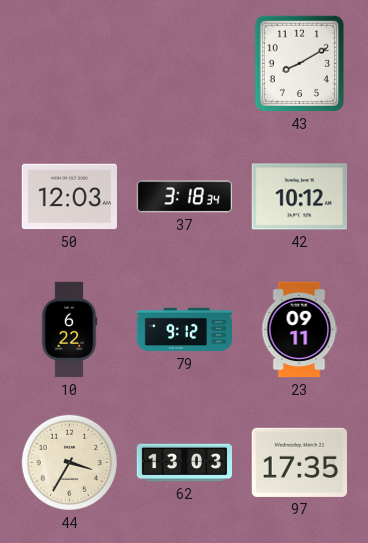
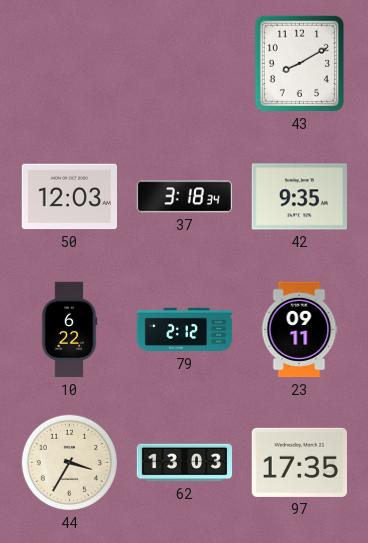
42: 10:12 -> 9:35 (299, 197)
79: 9:12 -> 2:12 (185, 330)
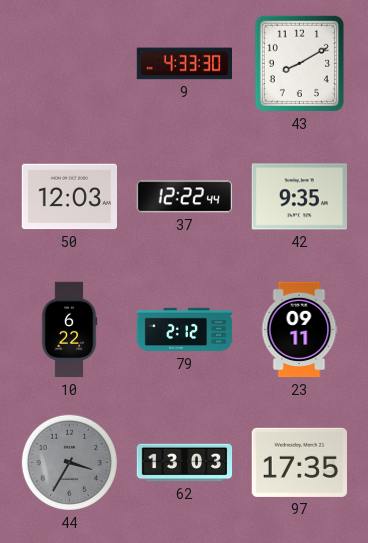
9: none -> 4:33 (184, 64)
37: 3:18 -> 12:22 (184, 197)
44 dial: cream -> grey (69, 462)
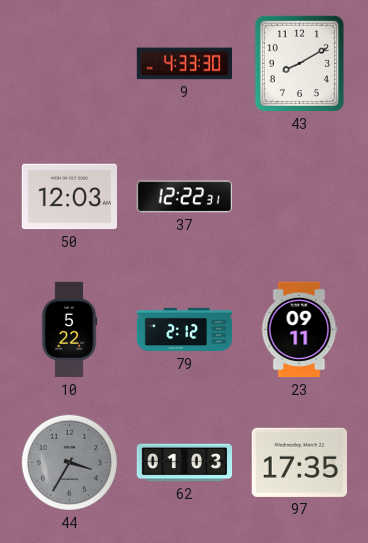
37: 12:22:44 -> 12:22:31 (184, 197)
42: 9:35 -> none (299, 197)
10: 6:22 -> 5:22 (69, 330)
62: 13:03 -> 01:03 (185, 463)
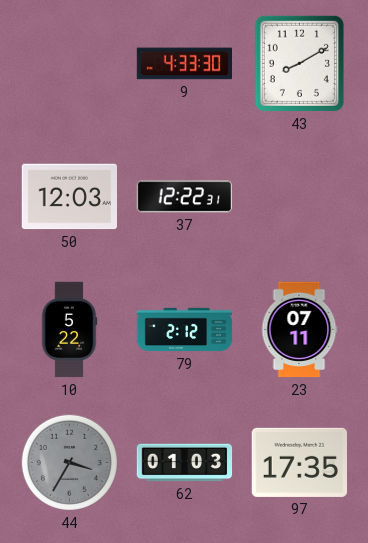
23: 09:11 -> 07:11 (299, 330)
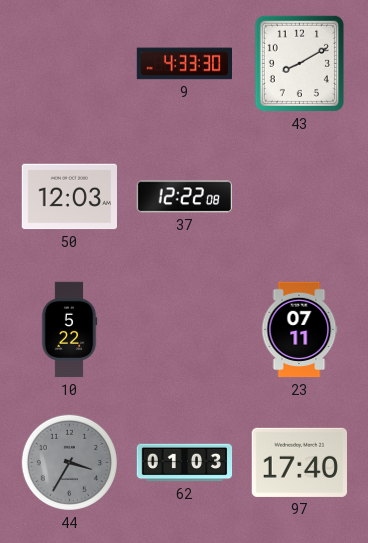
37: 12:22:31 -> 12:22:08 (184, 197)
79: 2:12 -> none (185, 330)
97: 17:35 -> 17:40 (299, 462)
